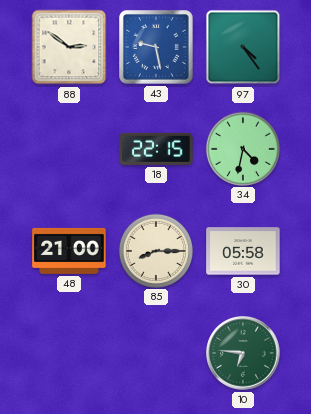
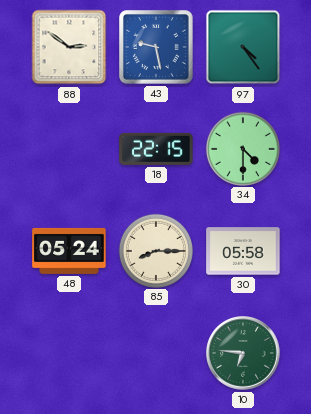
34: 4:32 -> 4:30 (242, 148)
48: 21:00 -> 05:24 (69, 251)
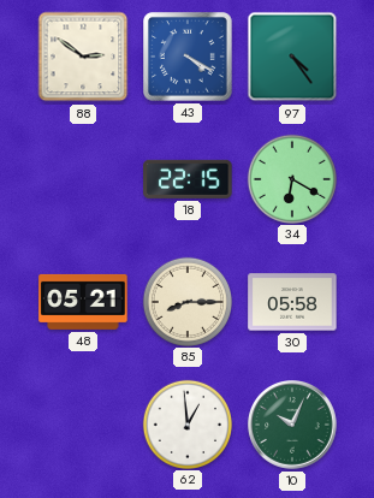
43: 9:28 -> 4:20 (188, 57)
34: 4:30 -> 6:20 (291, 178)
48: 05:24 -> 05:21 (83, 302)
62: none -> 12:59 (186, 423)
10: 6:46 -> 10:04 (293, 426)
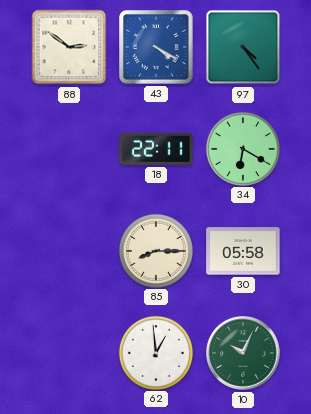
18: 22:15 -> 22:11 (156, 149)
48: 05:21 -> none (83, 302)
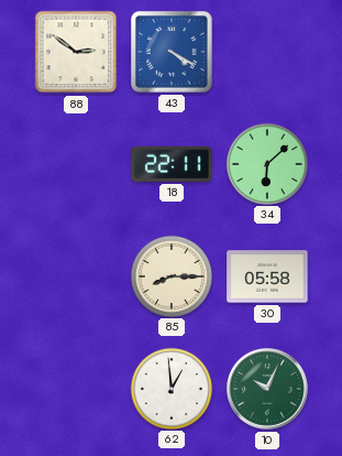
97: 4:24 -> none (243, 47)
34: 6:20 -> 6:08 (266, 163)
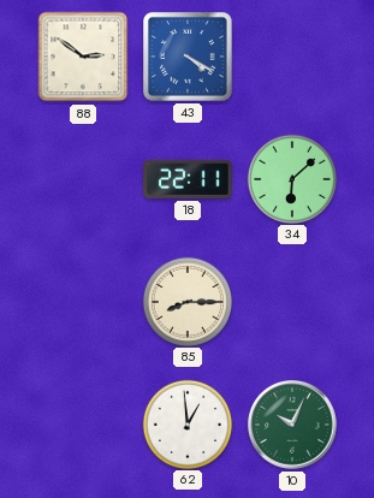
30: 05:58 -> none (267, 276)
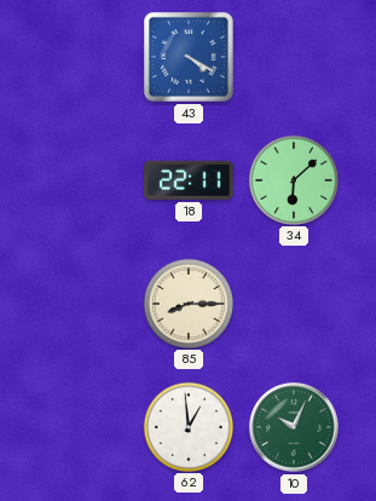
88: 2:51 -> none (83, 57)
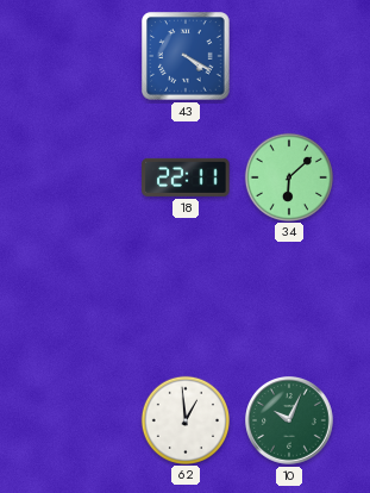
85: 8:15 -> none (187, 303)
